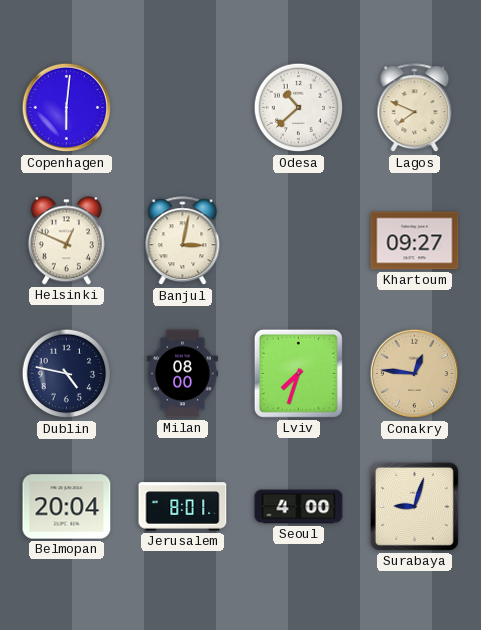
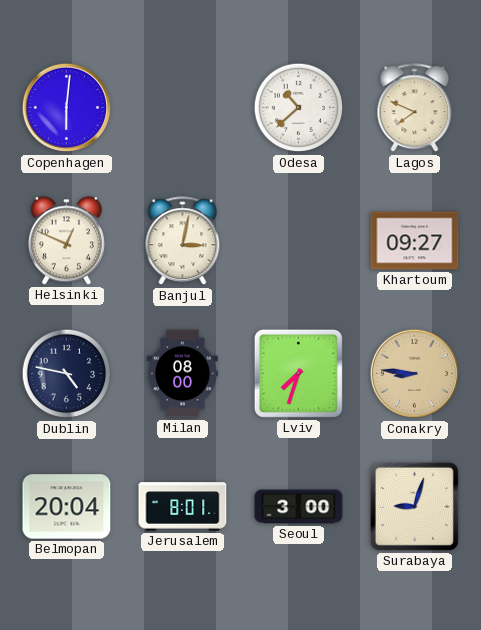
Conakry: 12:46 -> 8:46 (415, 374)
Seoul: 4:00 -> 3:00 (299, 507)
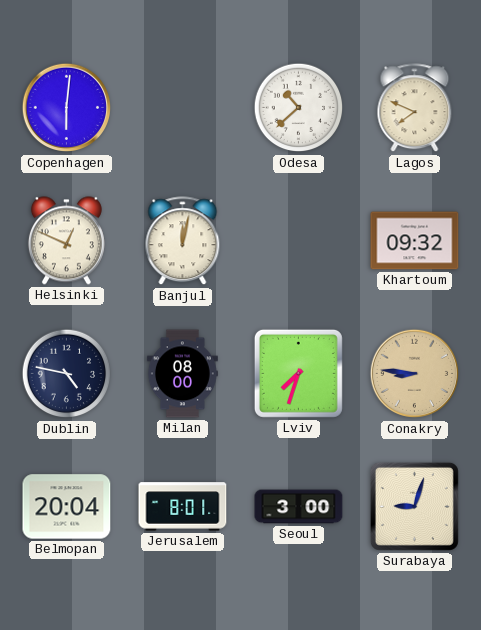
Banjul: 3:02 -> 12:02 (183, 241)
Khartoum: 09:27 -> 09:32 (415, 241)
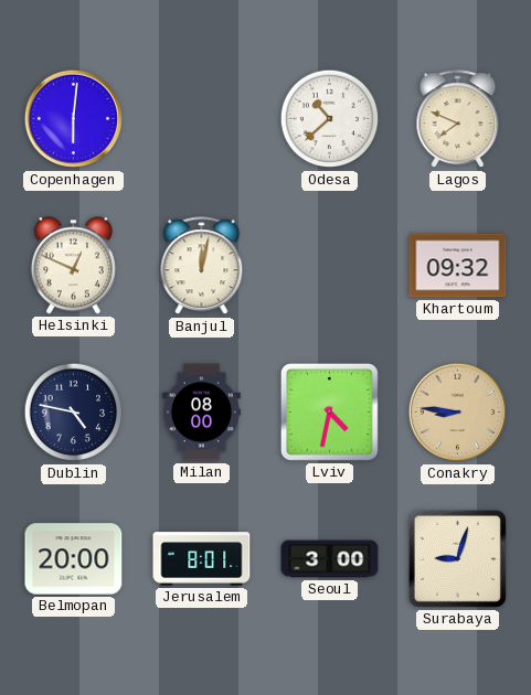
Lviv: 7:33 -> 4:32 (329, 411)
Belmopan: 20:04 -> 20:00 (74, 559)
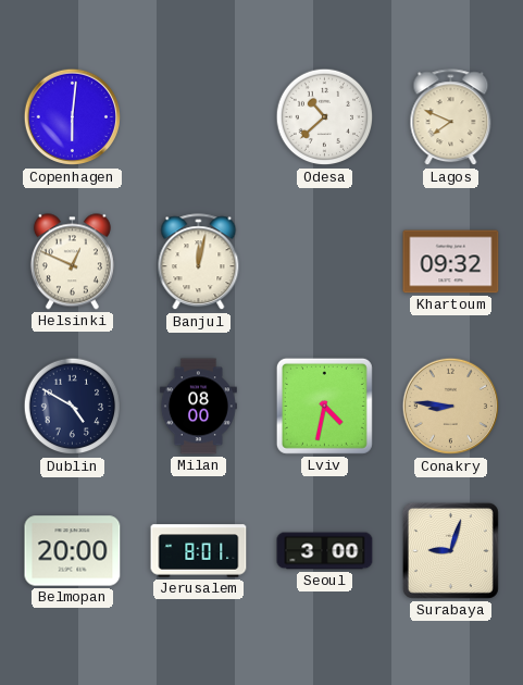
Dublin: 4:47 -> 4:50 (73, 407)
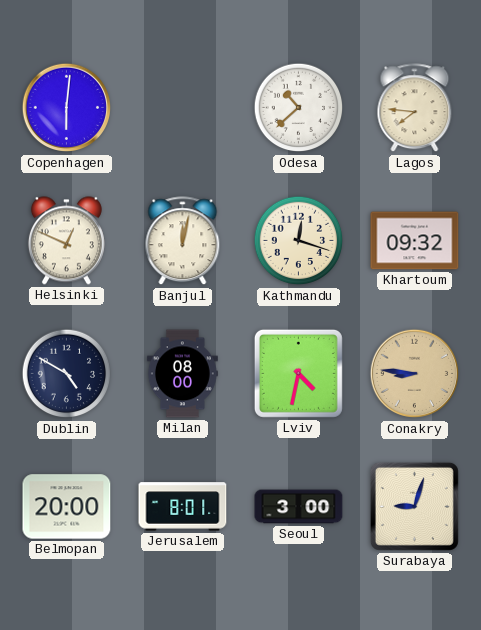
Lagos: 7:49 -> 7:46 (415, 108)
Kathmandu: none -> 12:18 (299, 241)
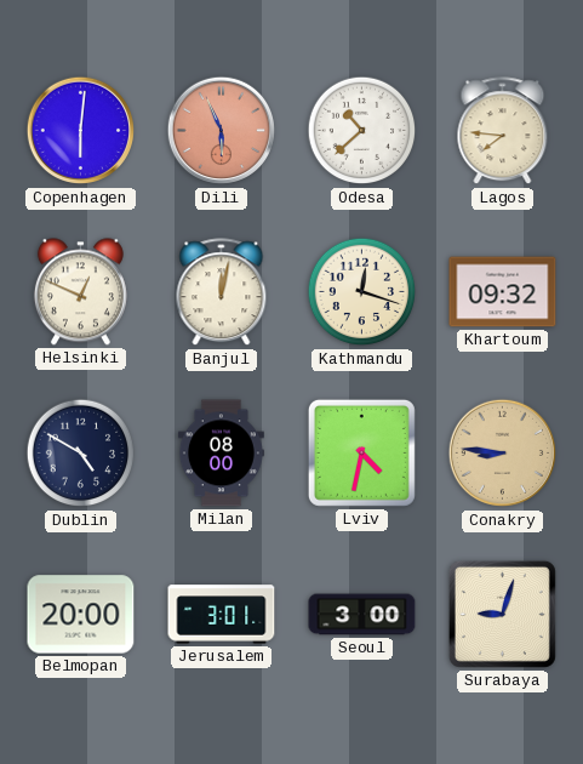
Dili: none -> 5:56 (222, 131)
Jerusalem: 8:01 -> 3:01 (222, 615)
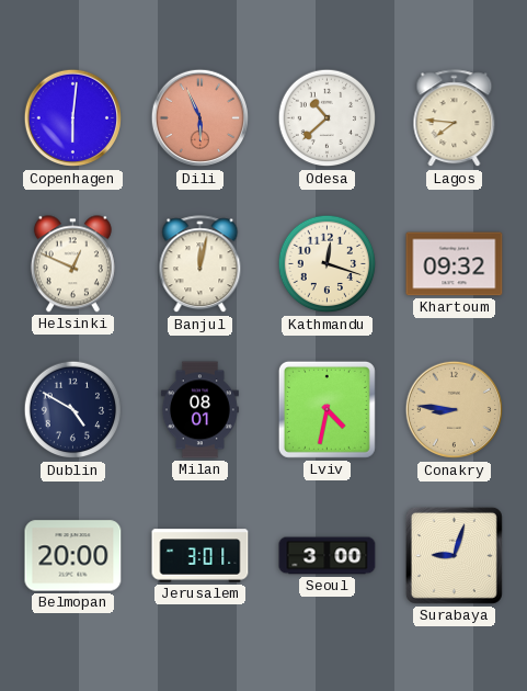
Milan: 08:00 -> 08:01 (199, 410)
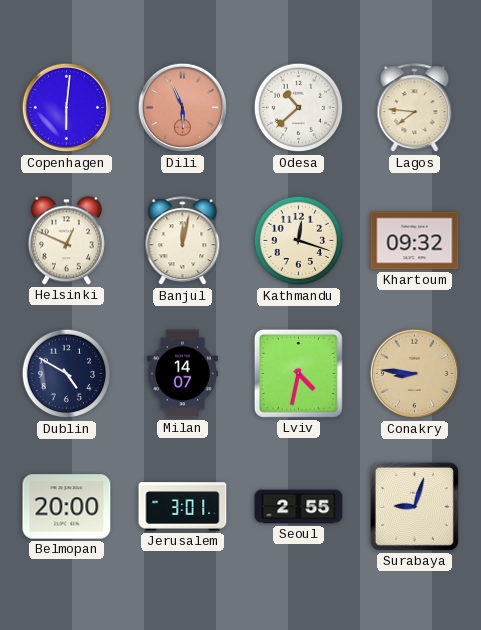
Milan: 08:01 -> 14:07 (182, 374)
Seoul: 3:00 -> 2:55 (299, 507)
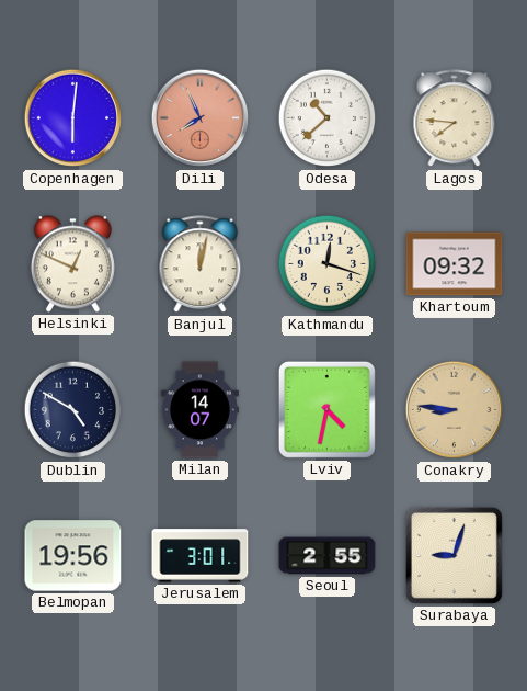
Dili: 5:56 -> 7:56 (201, 118)
Belmopan: 20:00 -> 19:56 (73, 556)
